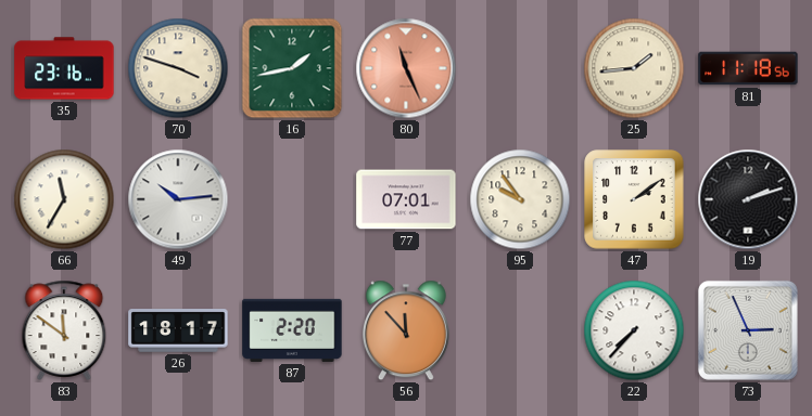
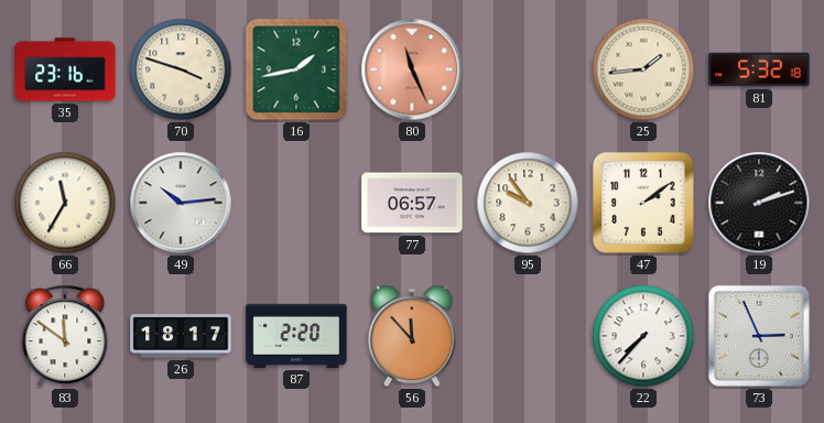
81: 11:18 -> 5:32 (759, 69)
77: 07:01 -> 06:57 (412, 203)
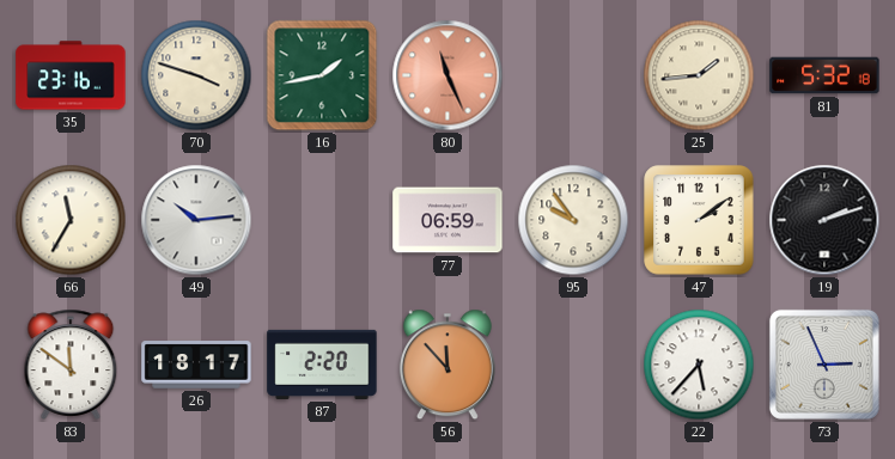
77: 06:57 -> 06:59 (447, 220)
22: 7:37 -> 5:37 (699, 365)
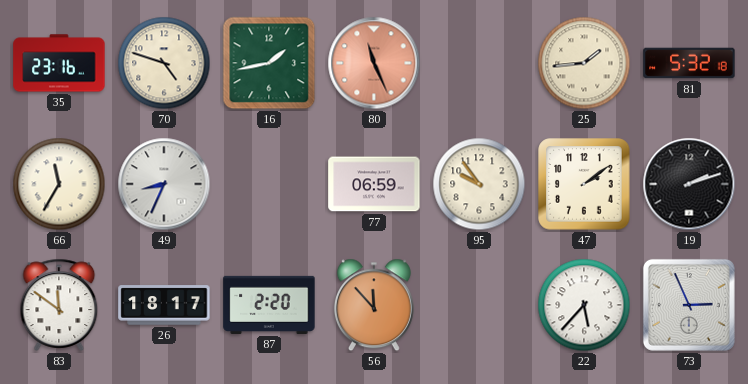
70: 3:48 -> 4:48 (164, 63)
49: 10:14 -> 8:34 (164, 184)
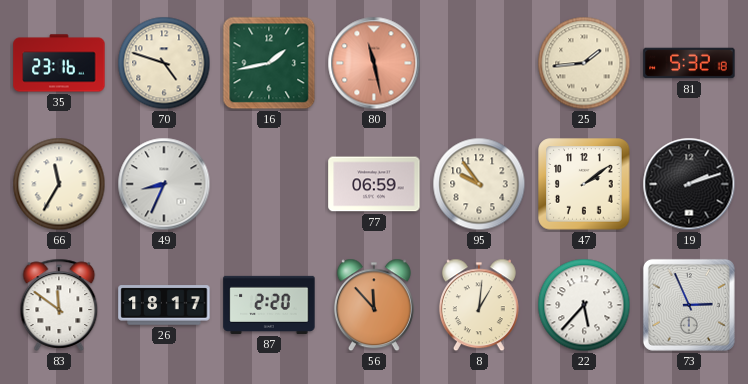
80: 11:26 -> 11:28 (374, 63)
8: none -> 1:01 (479, 305)
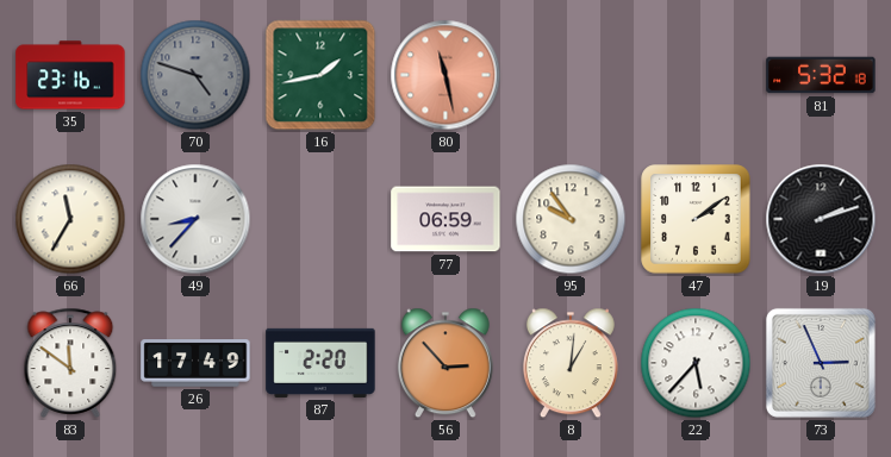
70 dial: cream -> grey (195, 75)
25: 1:44 -> none (584, 63)
49: 8:34 -> 8:37 (195, 219)
26: 18:17 -> 17:49 (195, 363)
56: 11:53 -> 2:53 (445, 363)
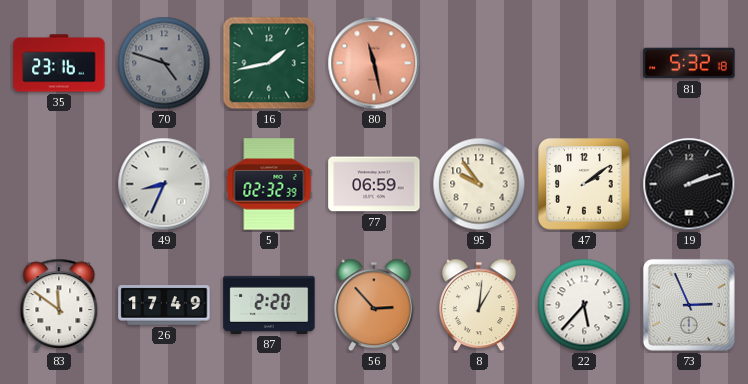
66: 11:35 -> none (70, 219)
49: 8:37 -> 8:34 (164, 184)
5: none -> 02:32 (269, 184)
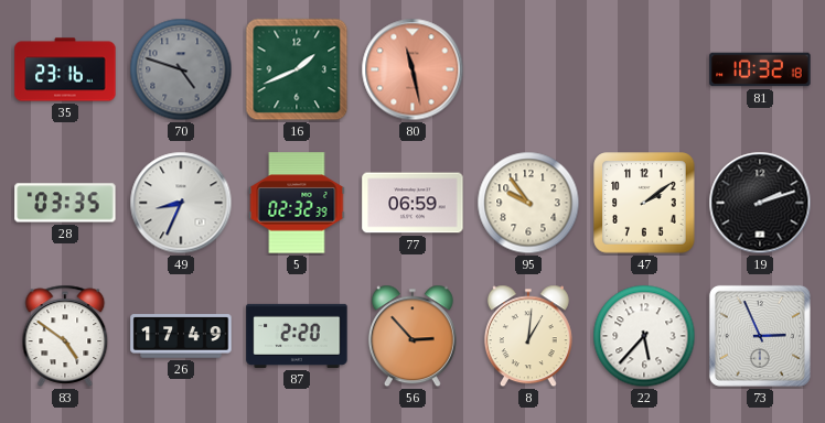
16: 1:43 -> 1:41 (297, 69)
81: 5:32 -> 10:32 (760, 69)
28: none -> 03:35 (65, 203)
83: 11:51 -> 4:51 (65, 336)
